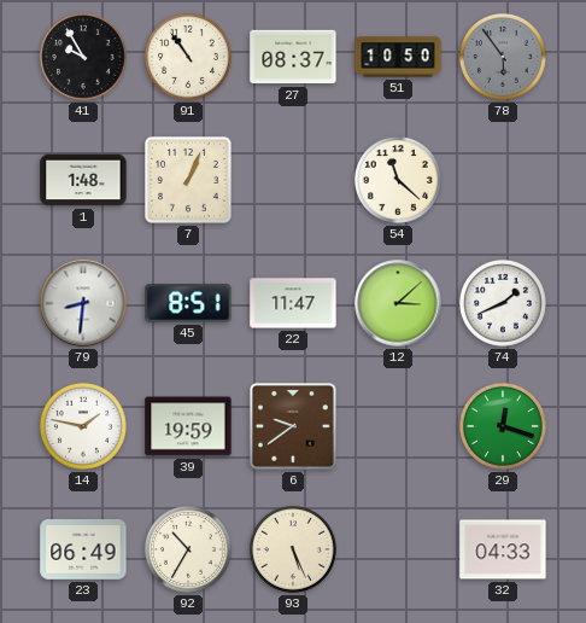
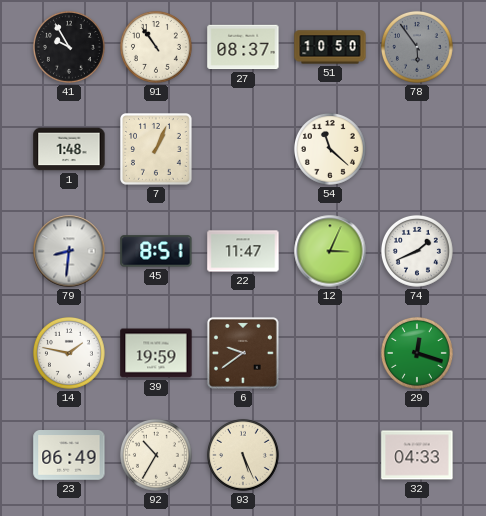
12: 3:08 -> 3:04 (330, 251)
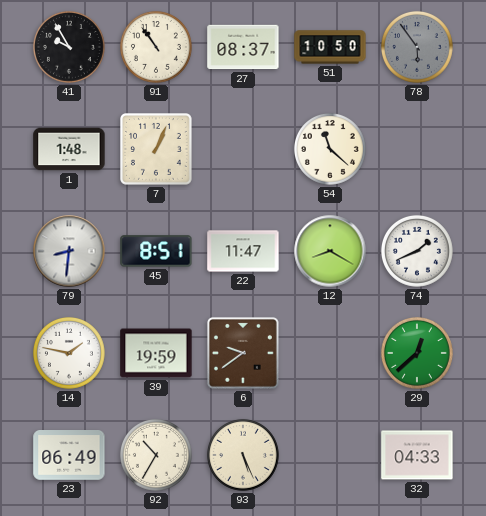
12: 3:04 -> 8:20 (330, 251)
29: 12:18 -> 12:38 (417, 353)
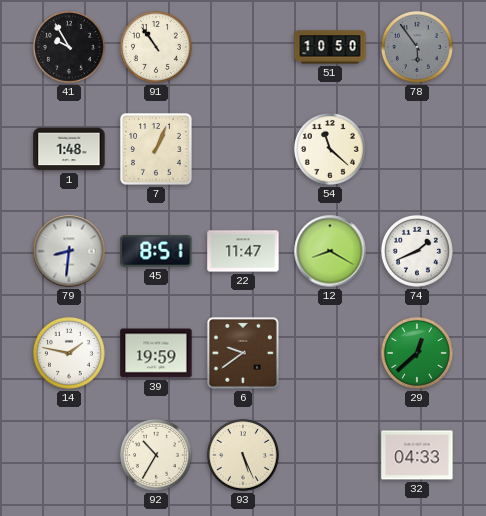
27: 08:37 -> none (243, 47)
23: 06:49 -> none (69, 456)
